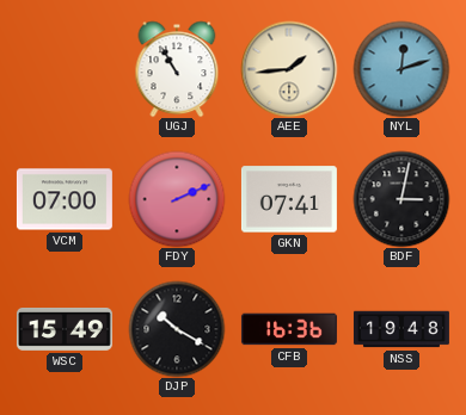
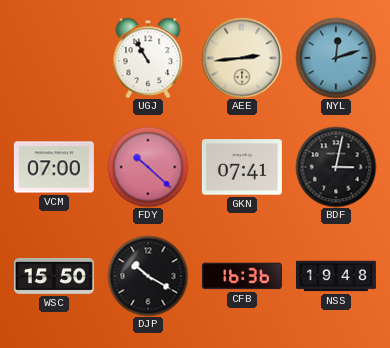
AEE: 1:44 -> 2:44 (242, 58)
FDY: 2:11 -> 10:22 (148, 167)
WSC: 15:49 -> 15:50 (54, 277)
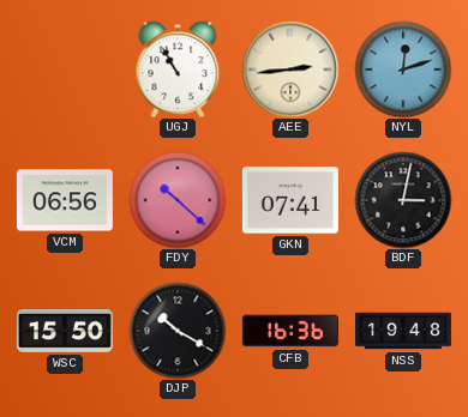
VCM: 07:00 -> 06:56 (65, 200)
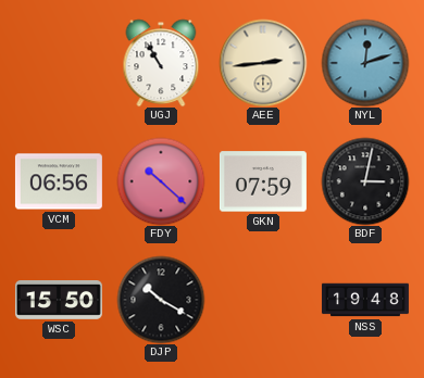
GKN: 07:41 -> 07:59 (263, 181)
CFB: 16:36 -> none (290, 331)
